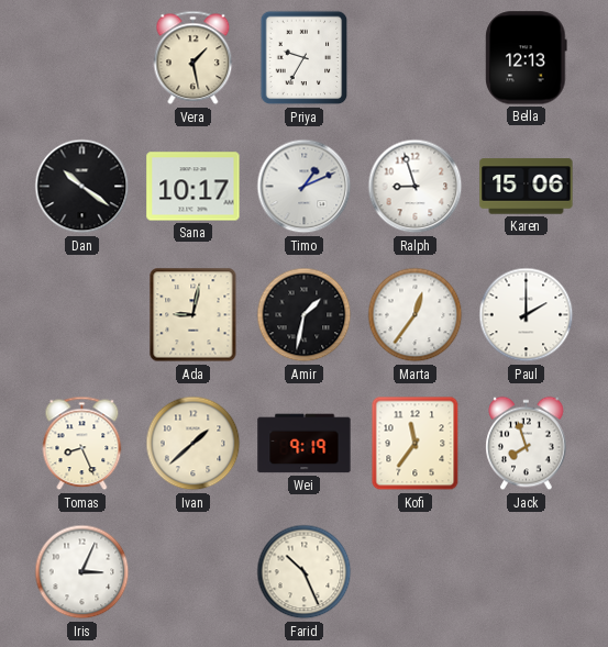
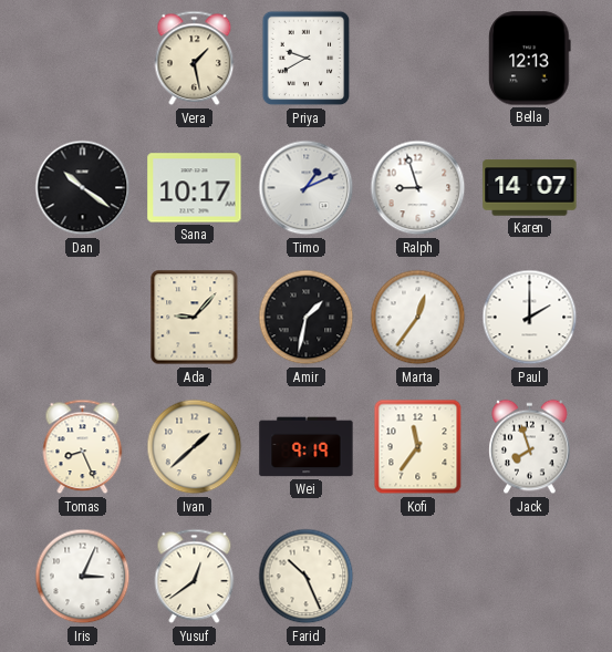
Priya: 9:35 -> 9:40 (307, 59)
Karen: 15:06 -> 14:07 (530, 188)
Ada: 9:02 -> 9:07 (195, 318)
Yusuf: none -> 12:39 (195, 577)
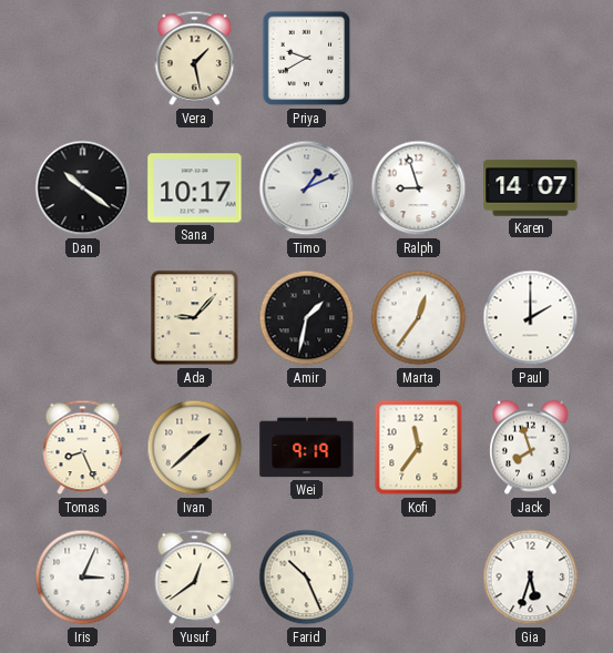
Bella: 12:13 -> none (530, 59)
Gia: none -> 5:33 (531, 578)
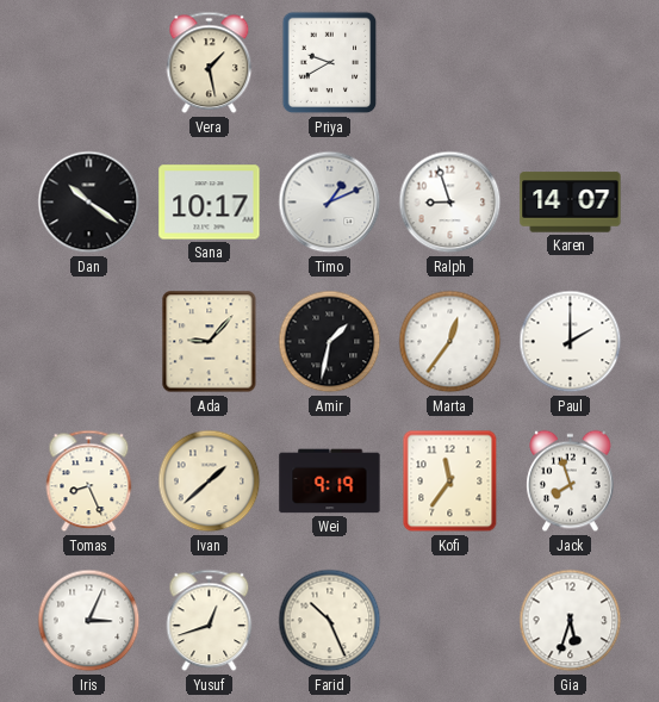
Yusuf: 12:39 -> 12:42 (210, 621)
